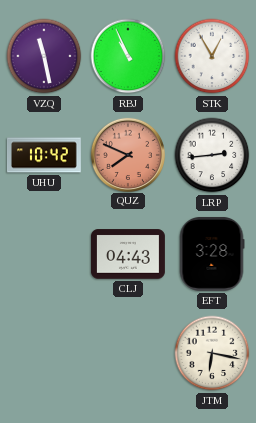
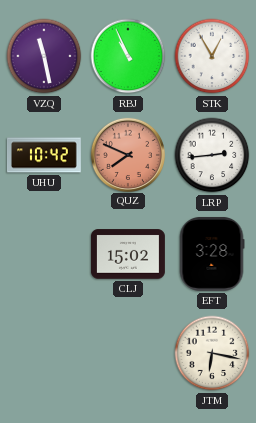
CLJ: 04:43 -> 15:02 (128, 254)
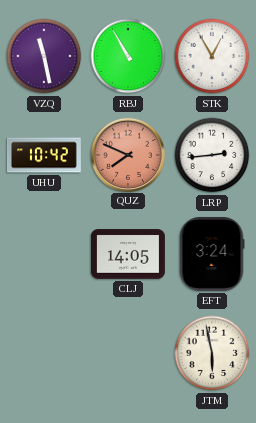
RBJ: 10:56 -> 10:55 (128, 56)
CLJ: 15:02 -> 14:05 (128, 254)
EFT: 3:28 -> 3:24 (212, 254)
JTM: 6:17 -> 5:58 (212, 353)
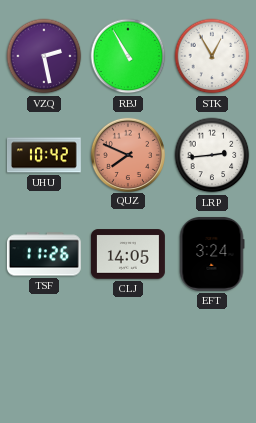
VZQ: 11:28 -> 2:28 (44, 56)
TSF: none -> 11:26 (44, 254)
JTM: 5:58 -> none (212, 353)
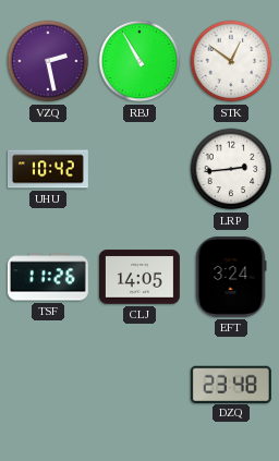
STK: 12:55 -> 12:51 (231, 61)
QUZ: 7:49 -> none (127, 154)
DZQ: none -> 23:48 (231, 384)
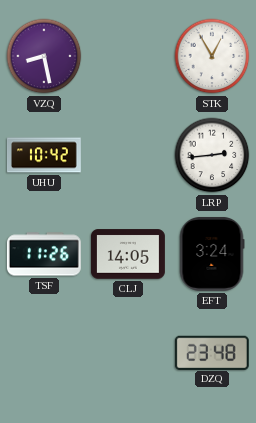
VZQ: 2:28 -> 8:28 (44, 56)
RBJ: 10:55 -> none (139, 61)
STK: 12:51 -> 12:55 (212, 56)
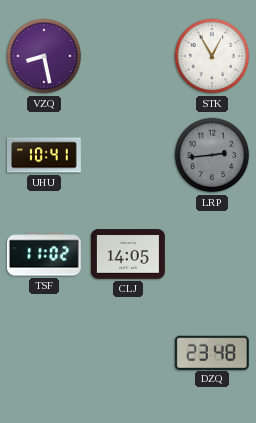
UHU: 10:42 -> 10:41 (44, 155)
LRP dial: white -> grey (212, 155)
TSF: 11:26 -> 11:02 (44, 254)
EFT: 3:24 -> none (212, 254)
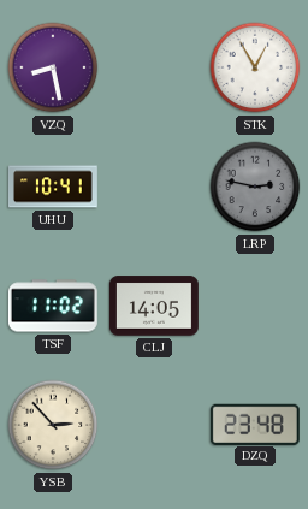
LRP: 2:44 -> 2:47 (255, 187)
YSB: none -> 2:53 (53, 425)
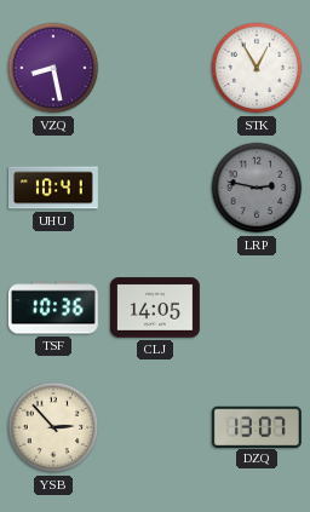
TSF: 11:02 -> 10:36 (53, 307)
DZQ: 23:48 -> 13:07 (257, 426)
